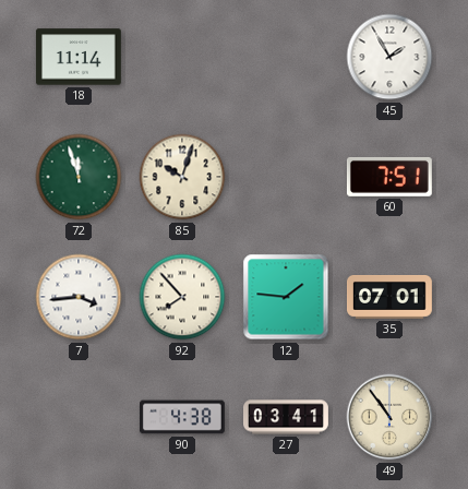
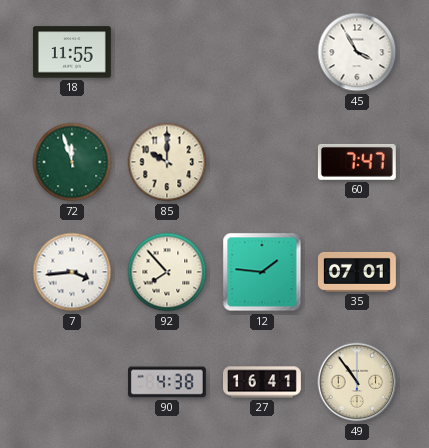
18: 11:14 -> 11:55 (72, 52)
45: 1:55 -> 3:55 (357, 52)
85: 10:03 -> 10:00 (167, 162)
60: 7:51 -> 7:47 (357, 162)
27: 03:41 -> 16:41 (263, 382)
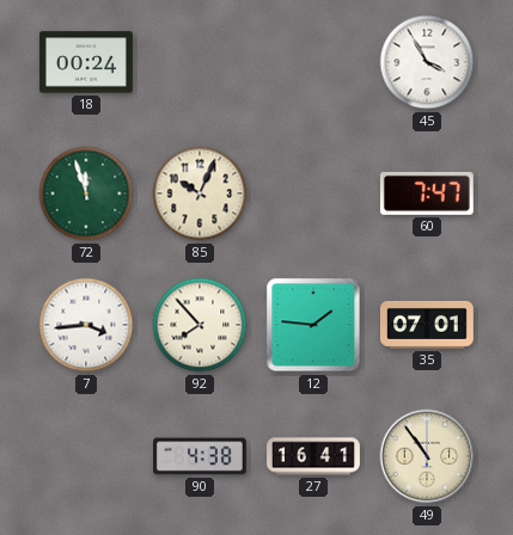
18: 11:55 -> 00:24 (86, 62)
85: 10:00 -> 10:04 (200, 193)
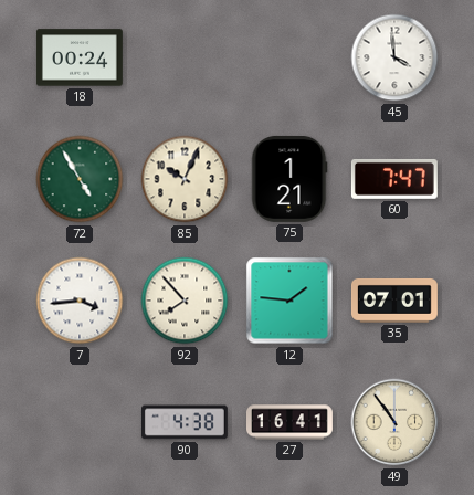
45: 3:55 -> 3:59 (394, 57)
72: 11:57 -> 4:55 (80, 179)
75: none -> 1:21 (289, 179)
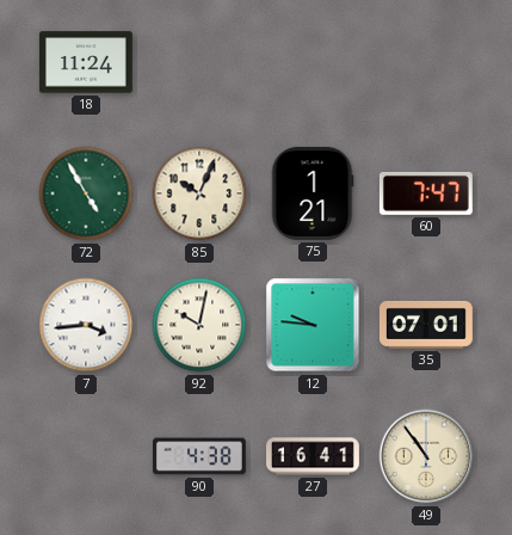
18: 00:24 -> 11:24 (86, 62)
45: 3:59 -> none (394, 57)
92: 7:53 -> 10:02 (199, 325)
12: 1:46 -> 9:46 (313, 325)
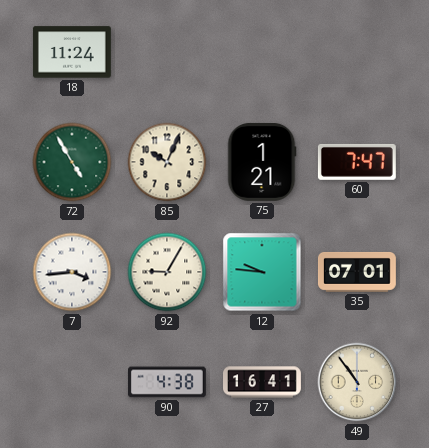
92: 10:02 -> 9:05 (167, 272)
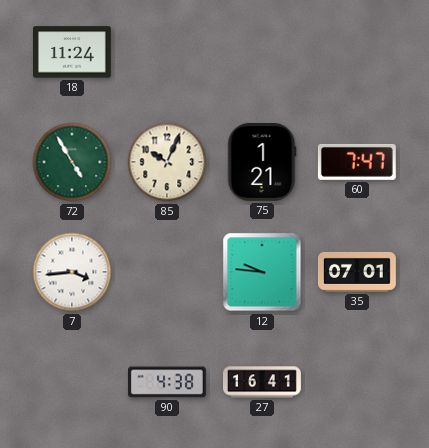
92: 9:05 -> none (167, 272)
49: 10:54 -> none (357, 382)
